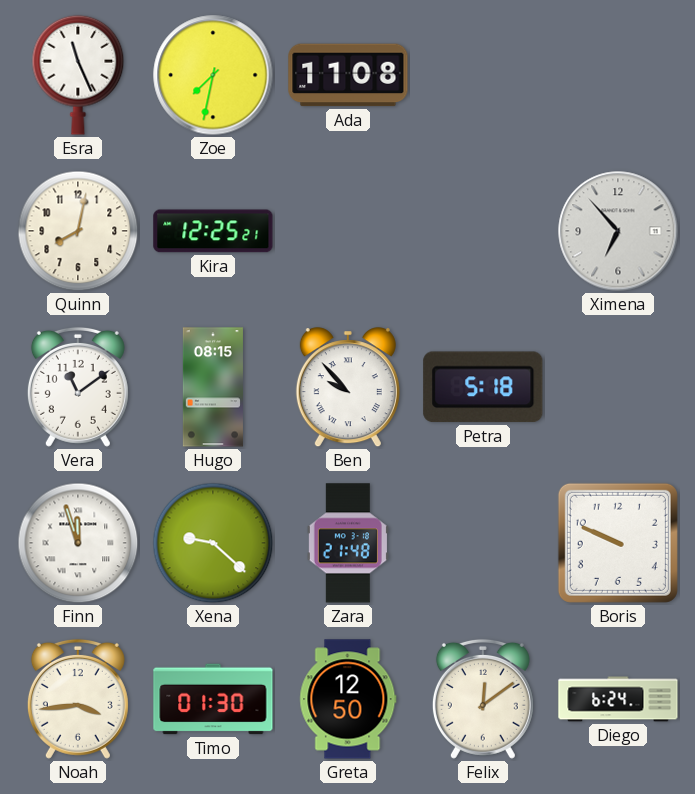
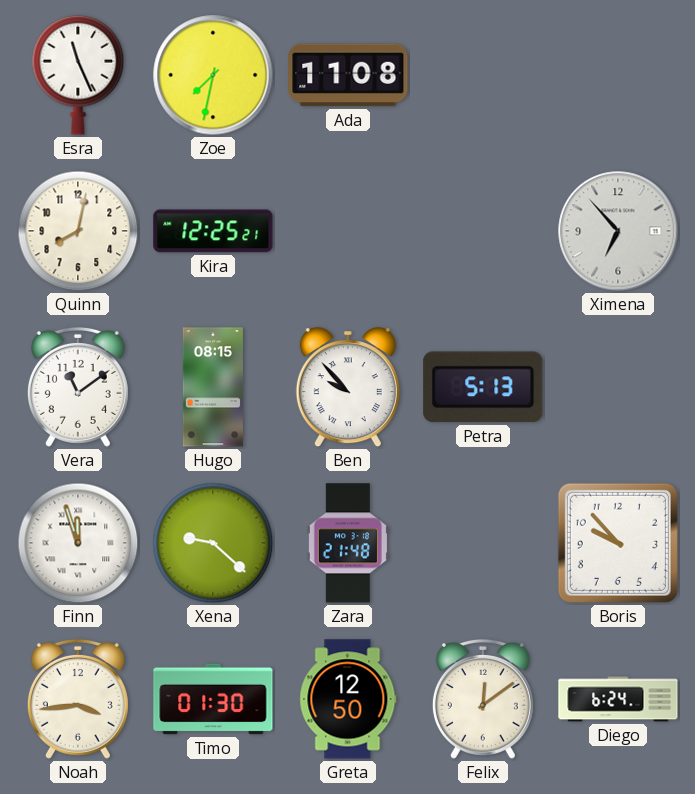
Petra: 5:18 -> 5:13 (483, 387)
Boris: 9:49 -> 9:53 (618, 543)
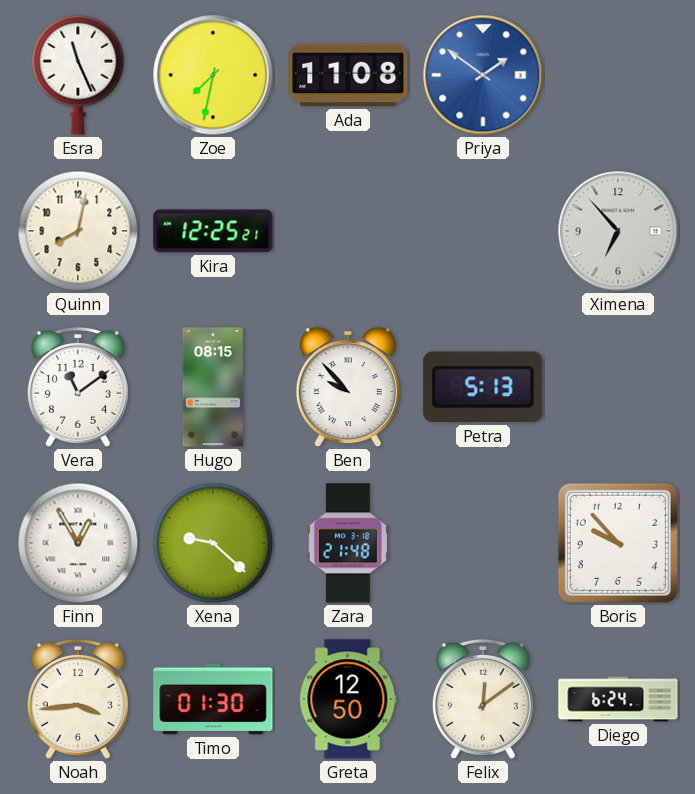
Priya: none -> 1:51 (483, 75)
Finn: 11:57 -> 12:55 (78, 543)
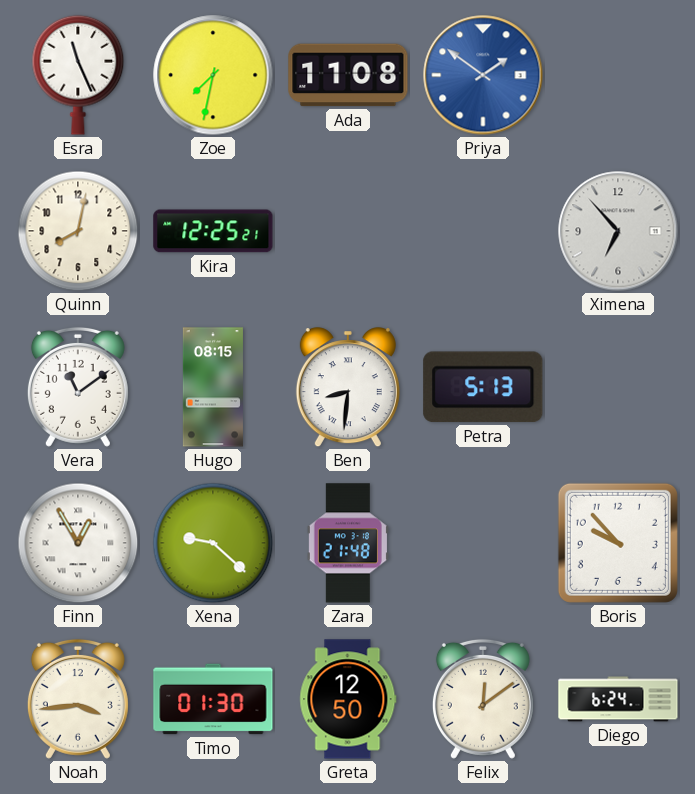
Ben: 9:53 -> 8:31 (348, 388)
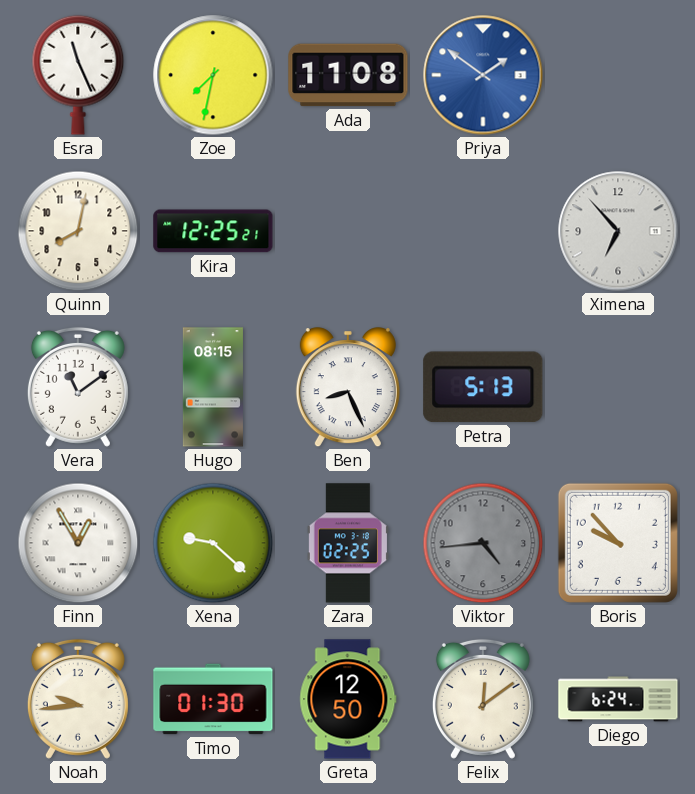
Ben: 8:31 -> 8:26 (348, 388)
Zara: 21:48 -> 02:25 (348, 543)
Viktor: none -> 4:44 (483, 543)
Noah: 3:44 -> 9:44 (78, 699)
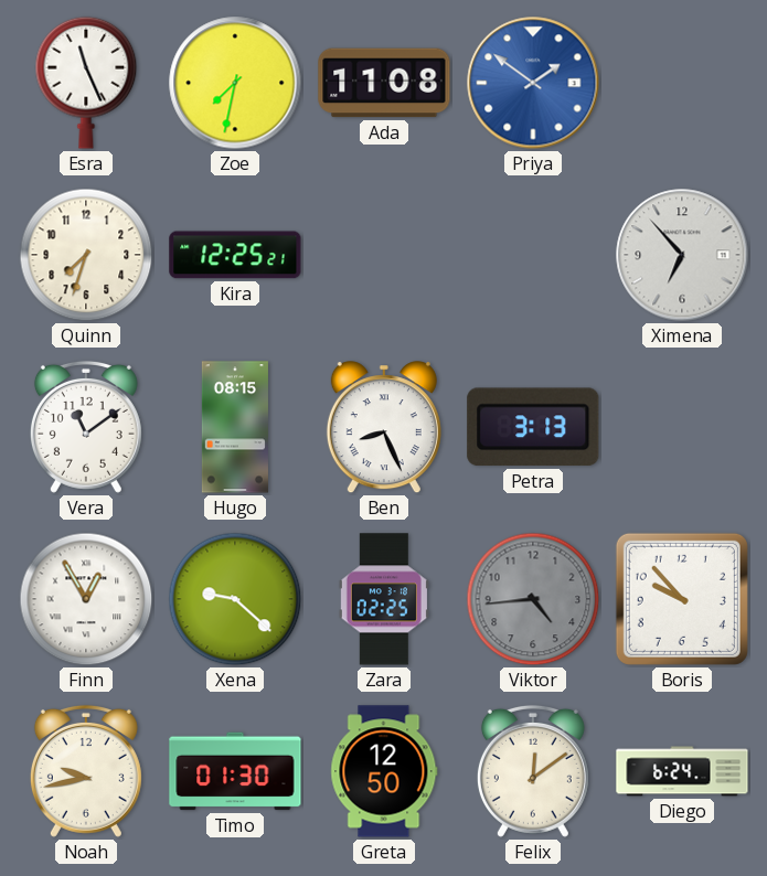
Quinn: 8:02 -> 7:33 (86, 255)
Petra: 5:13 -> 3:13 (533, 427)
Noah: 9:44 -> 9:43 (86, 771)
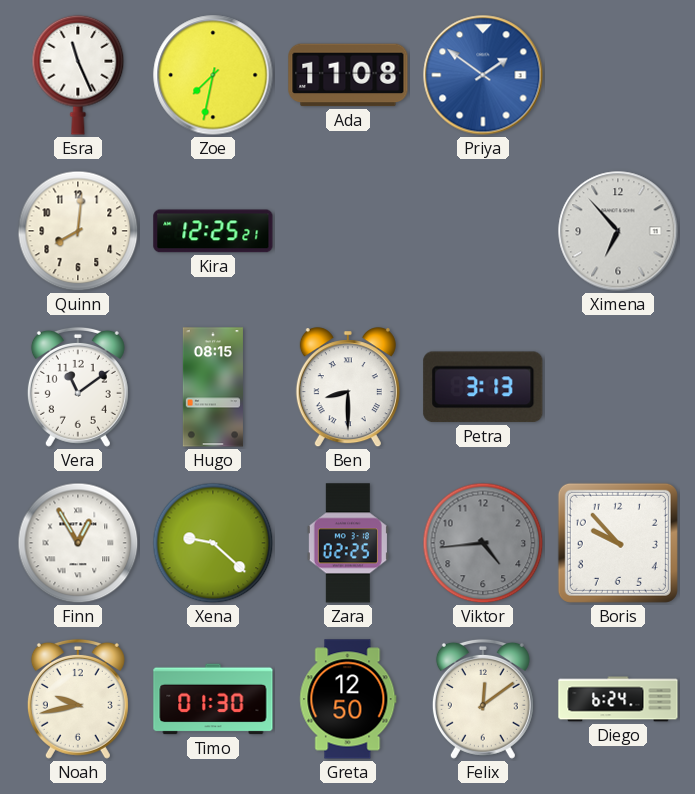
Quinn: 7:33 -> 8:01 (78, 231)
Ben: 8:26 -> 8:30 (348, 388)
